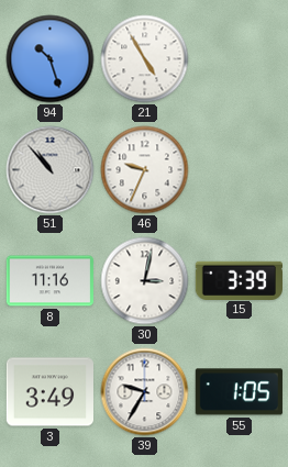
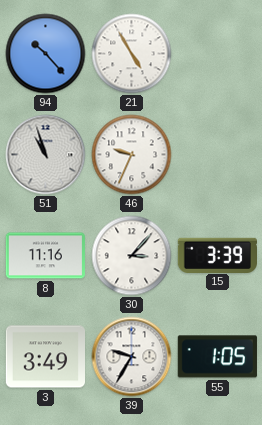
94: 10:27 -> 10:23 (46, 54)
51: 10:53 -> 10:57 (46, 155)
30: 3:02 -> 3:07 (132, 256)
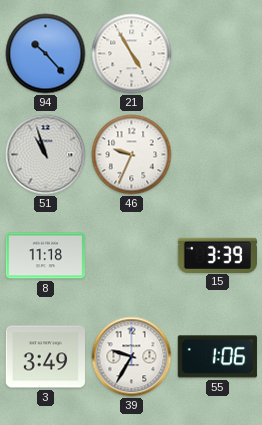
8: 11:16 -> 11:18 (45, 256)
30: 3:07 -> none (132, 256)
55: 1:05 -> 1:06 (217, 357)
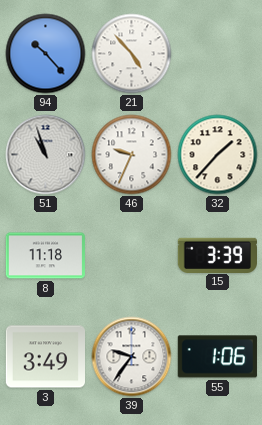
21: 4:55 -> 4:53 (132, 54)
32: none -> 1:37 (218, 155)
39: 9:35 -> 9:36 (132, 357)
